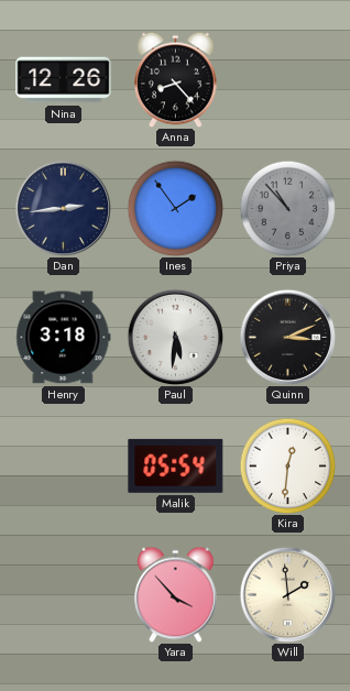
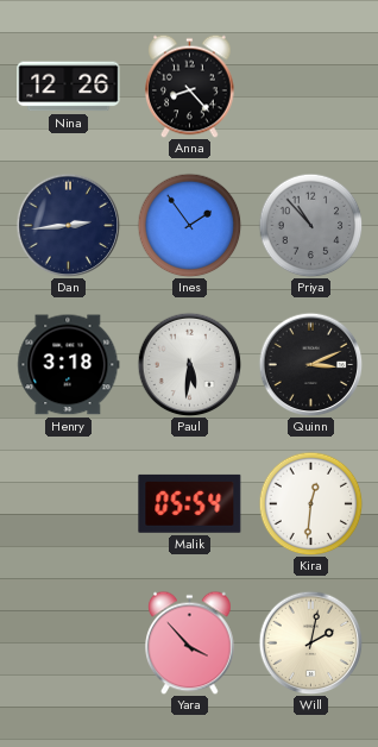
Will: 1:59 -> 2:02 (310, 642)
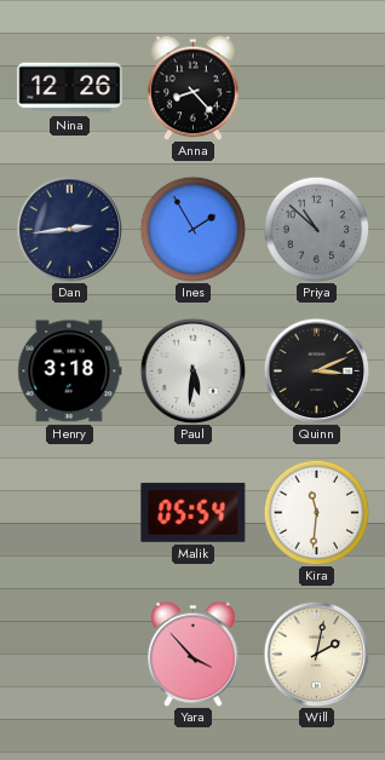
Ines: 1:54 -> 1:55 (192, 229)
Priya: 10:53 -> 10:52 (316, 229)
Kira: 12:31 -> 11:31 (316, 512)
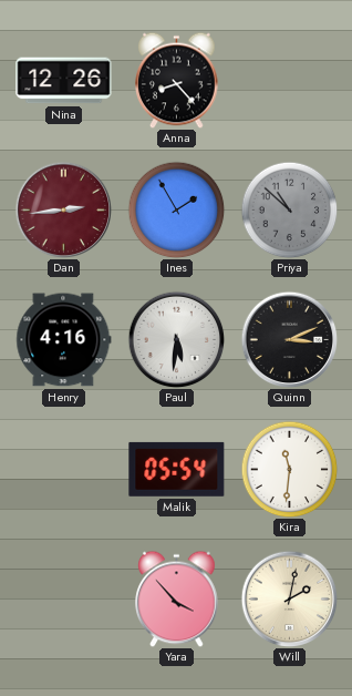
Dan dial: navy -> burgundy (63, 209)
Henry: 3:18 -> 4:16 (64, 340)
